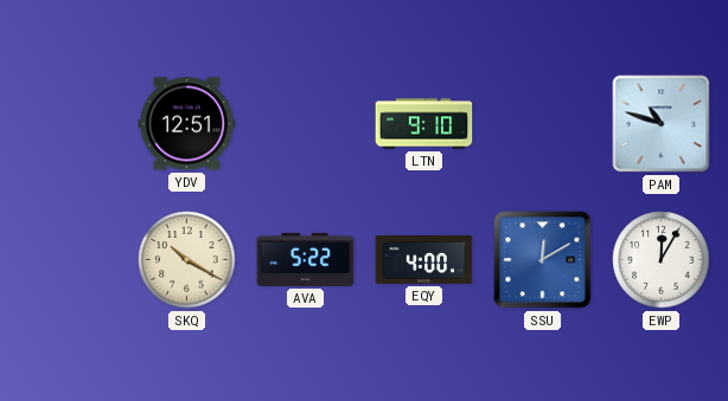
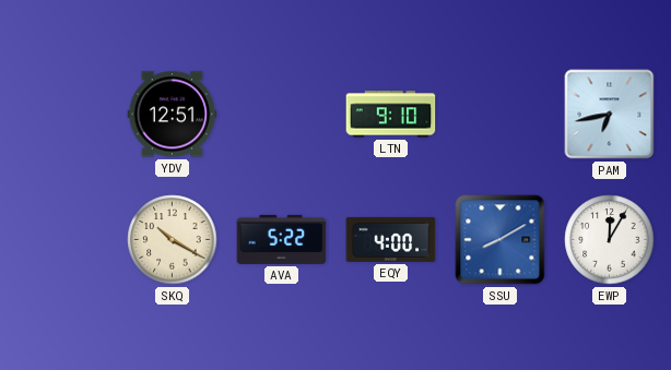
PAM: 10:48 -> 6:43 (610, 115)
SSU: 12:10 -> 8:10 (501, 240)
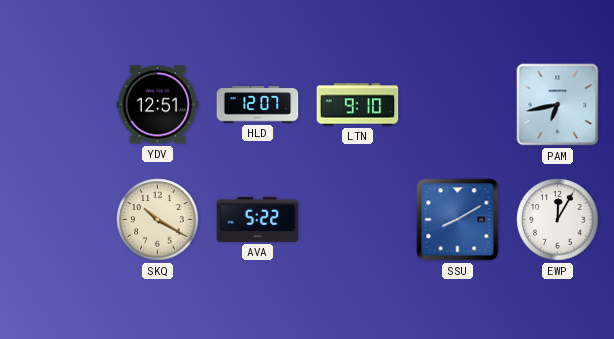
HLD: none -> 12:07 (258, 105)
EQY: 4:00 -> none (391, 239)
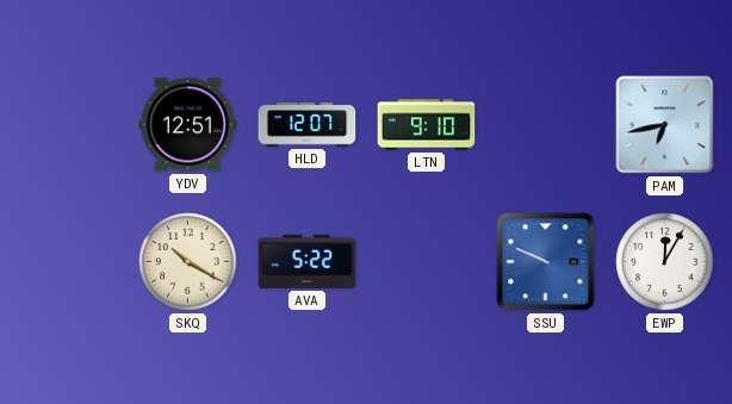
SSU: 8:10 -> 9:49 (546, 262)
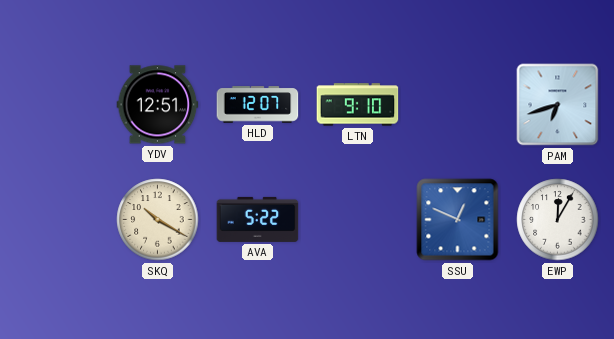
PAM: 6:43 -> 6:42 (558, 105)
SSU: 9:49 -> 12:49 (458, 220)
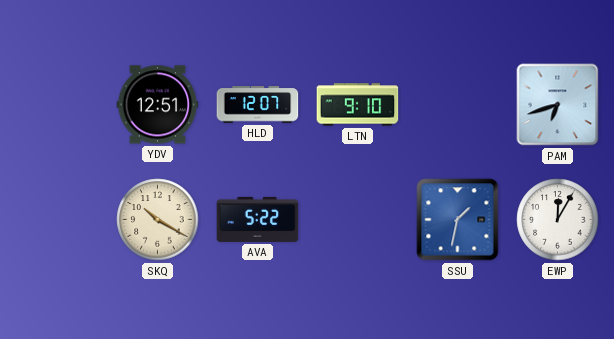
SSU: 12:49 -> 1:32 (458, 220)
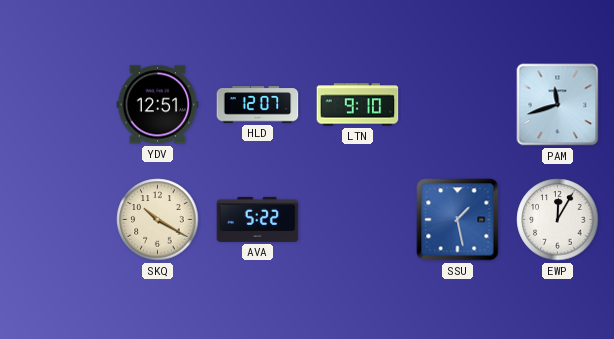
PAM: 6:42 -> 11:42 (558, 105)
SSU: 1:32 -> 1:28 (458, 220)
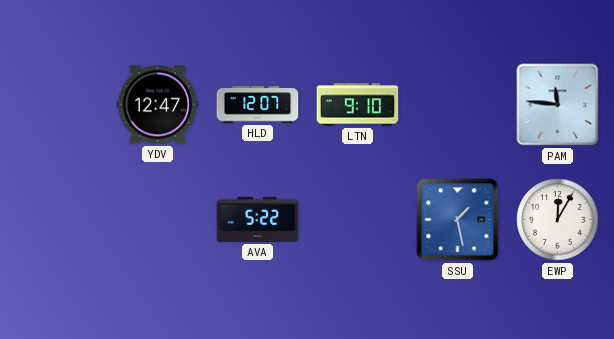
YDV: 12:51 -> 12:47 (158, 105)
PAM: 11:42 -> 11:46 (558, 105)
SKQ: 10:20 -> none (158, 220)
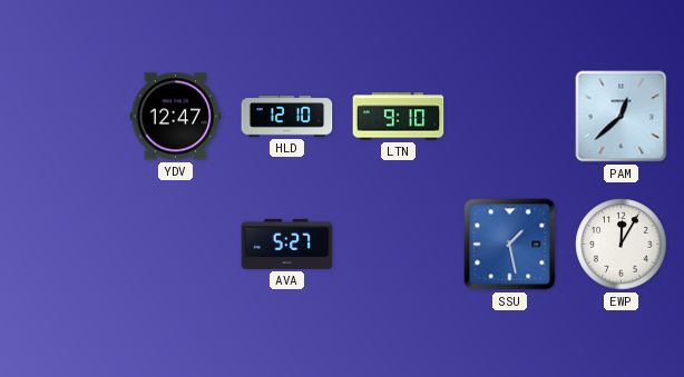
HLD: 12:07 -> 12:10 (287, 117)
PAM: 11:46 -> 12:38 (622, 117)
AVA: 5:22 -> 5:27 (287, 244)
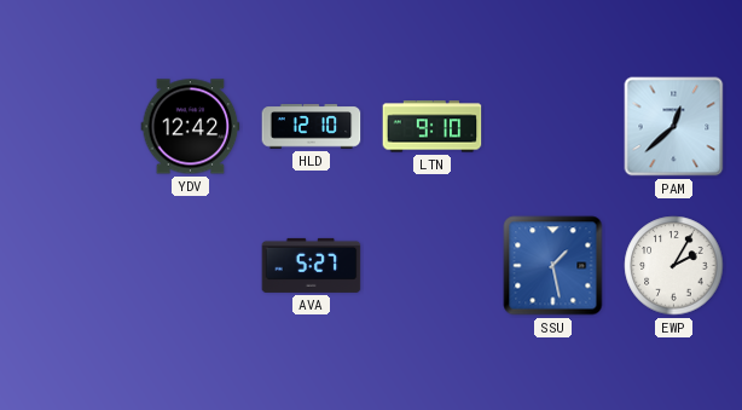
YDV: 12:47 -> 12:42 (191, 127)
EWP: 12:05 -> 2:05 (674, 266)
